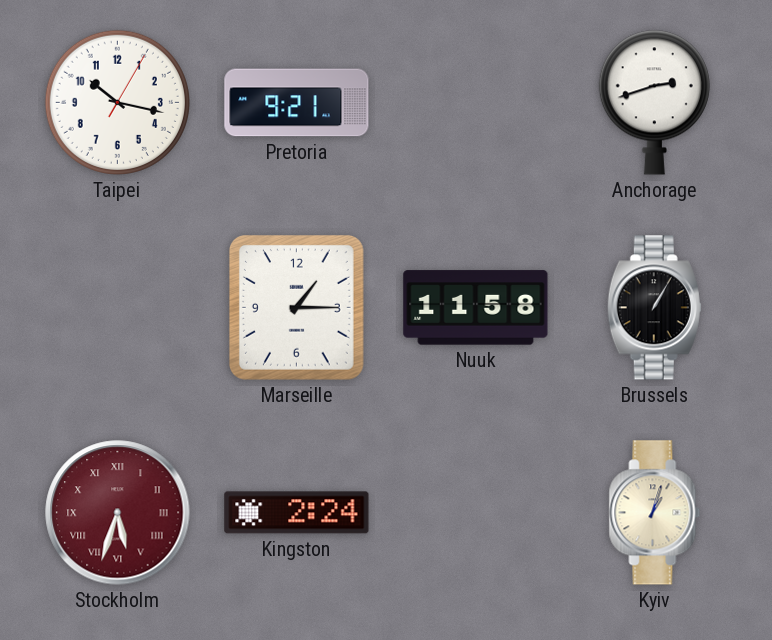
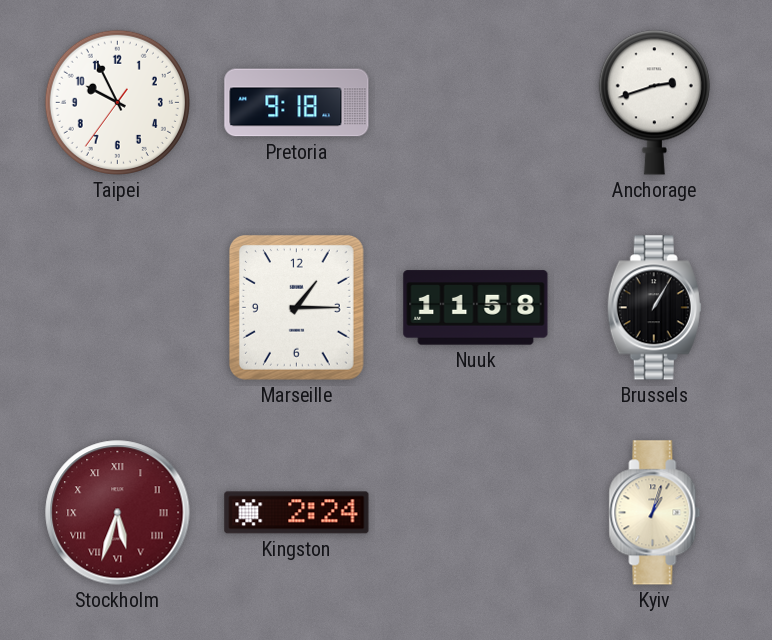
Taipei: 10:17 -> 9:55 (117, 102)
Pretoria: 9:21 -> 9:18 (297, 103)
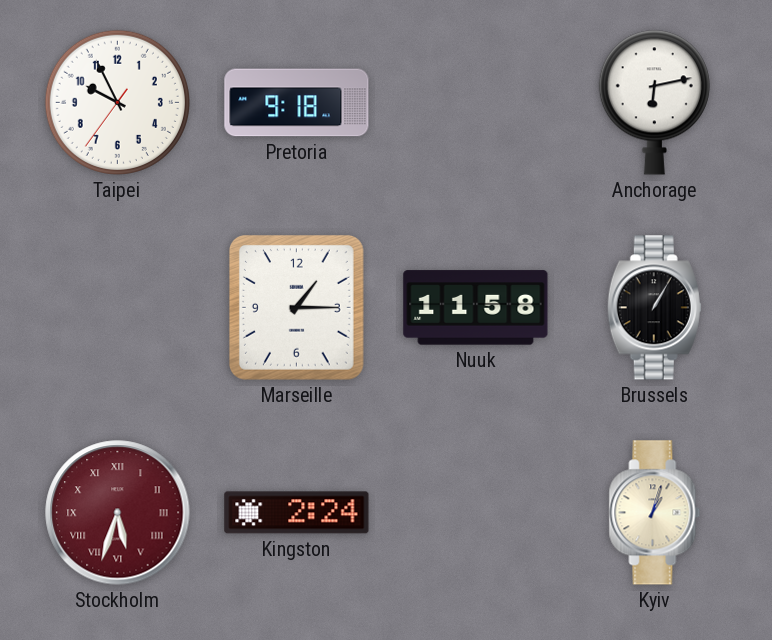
Anchorage: 2:42 -> 6:13 (654, 102)
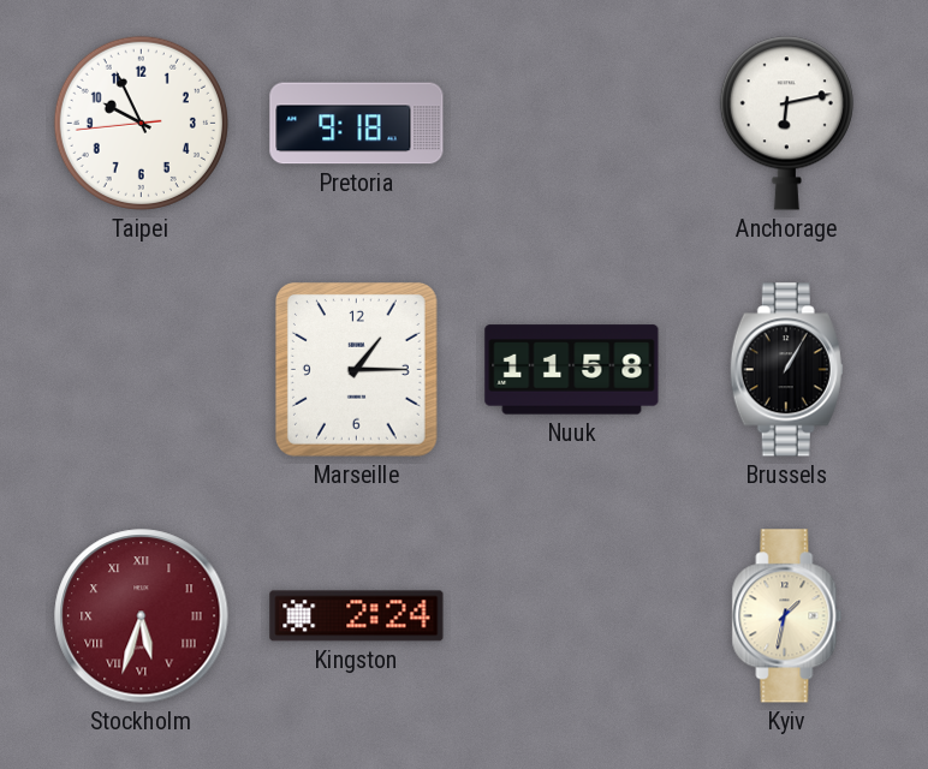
Taipei: 9:55:36 -> 9:55:44 (141, 123)
Kyiv: 1:03 -> 1:32 (787, 616)
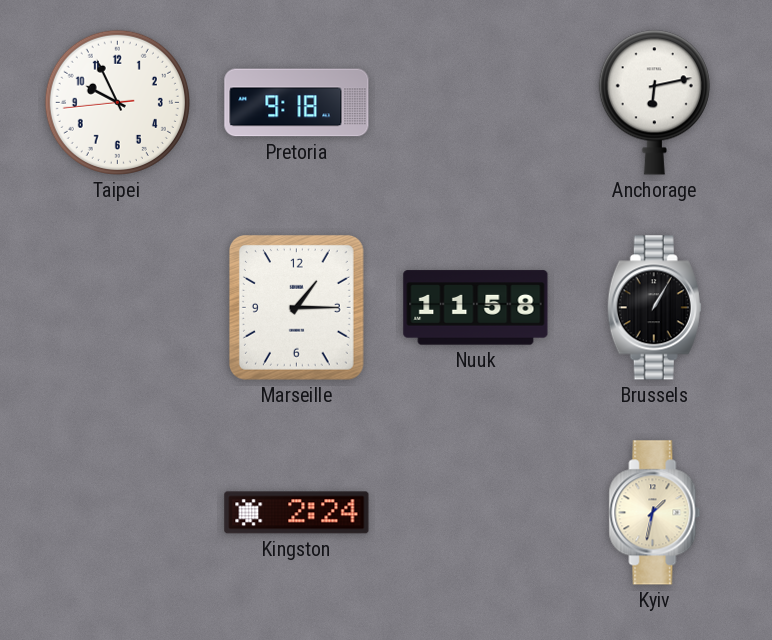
Stockholm: 5:33 -> none (142, 616)
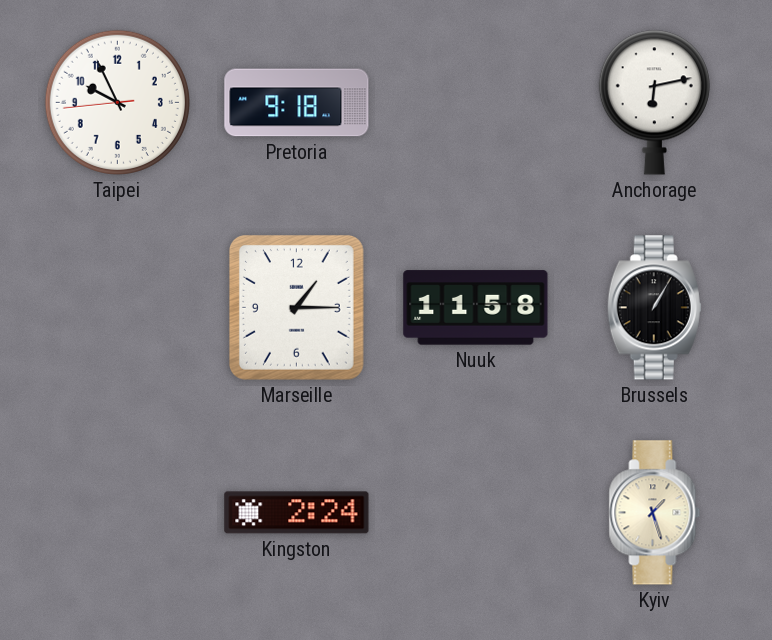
Kyiv: 1:32 -> 1:27 (655, 513)
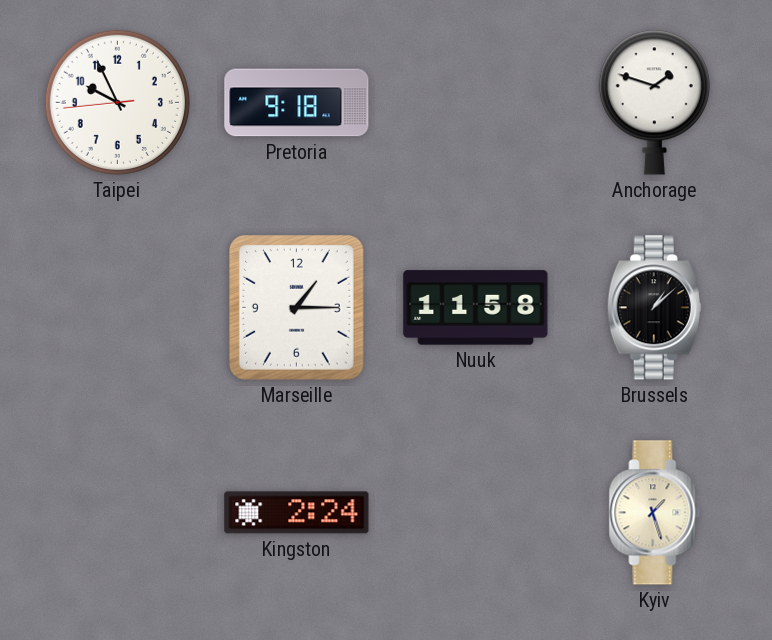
Anchorage: 6:13 -> 1:48 (654, 102)
Brussels: 1:05 -> 1:08 (654, 308)
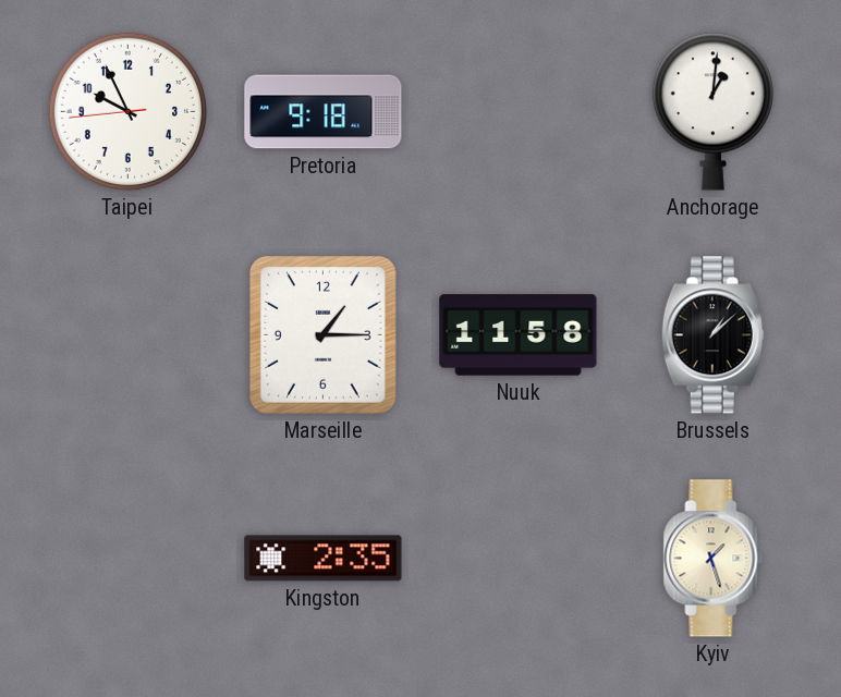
Anchorage: 1:48 -> 1:01 (712, 111)
Kingston: 2:24 -> 2:35 (324, 559)
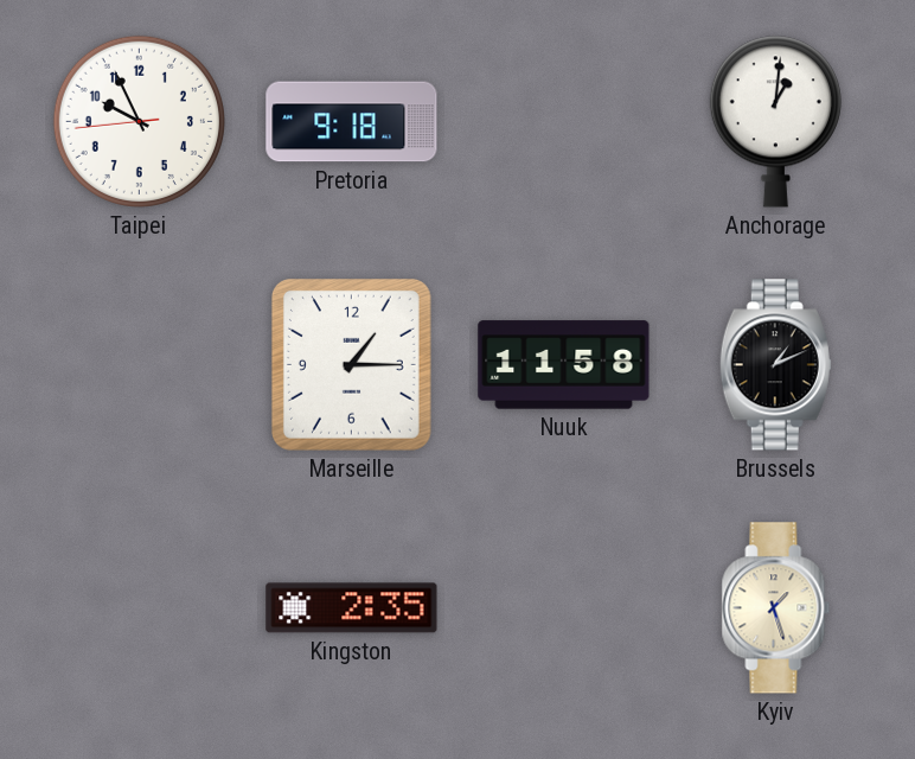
Brussels: 1:08 -> 1:11 (775, 365)
